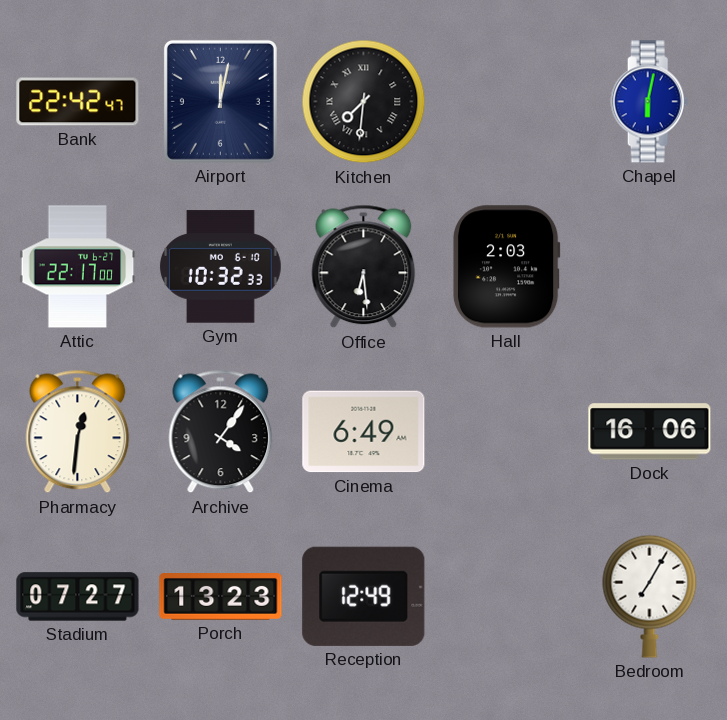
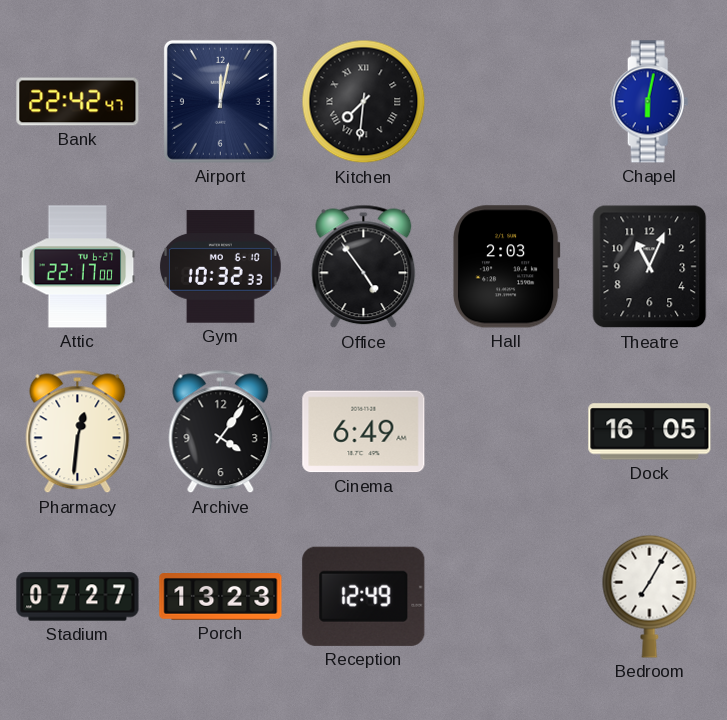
Office: 6:29 -> 4:54 (364, 267)
Theatre: none -> 11:04 (650, 267)
Dock: 16:06 -> 16:05 (650, 432)
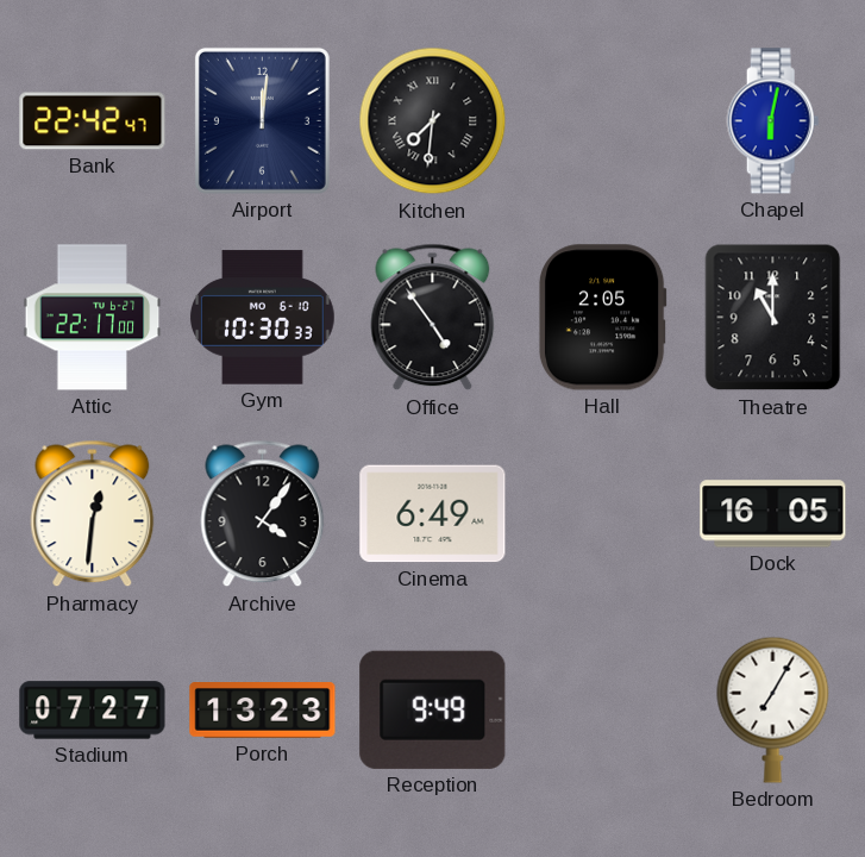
Airport: 12:02 -> 12:01 (262, 120)
Gym: 10:32 -> 10:30 (262, 318)
Hall: 2:03 -> 2:05 (602, 318)
Theatre: 11:04 -> 11:00 (773, 318)
Reception: 12:49 -> 9:49 (433, 709)
